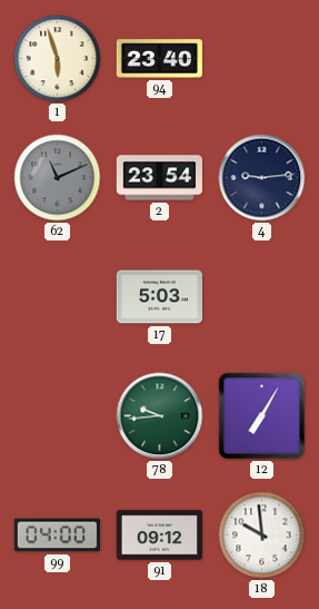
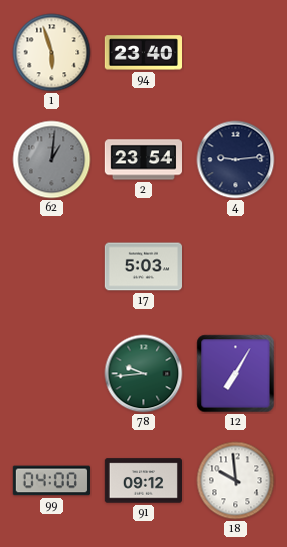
62: 11:11 -> 1:01 (52, 160)
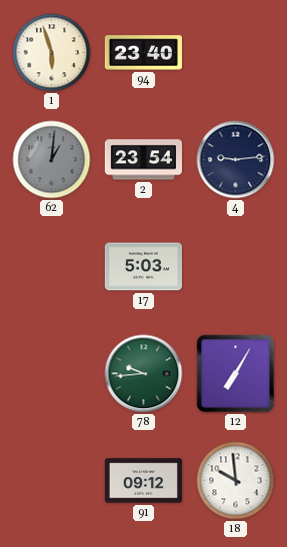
99: 04:00 -> none (51, 481)
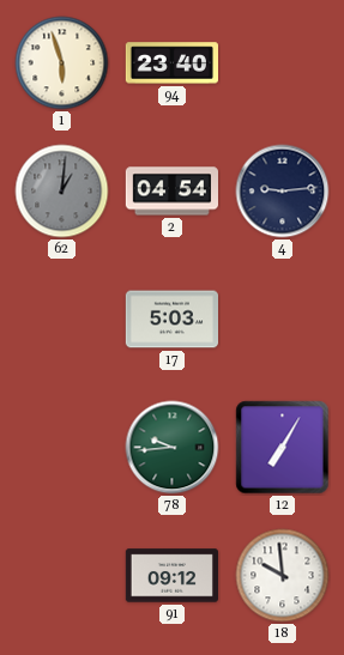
2: 23:54 -> 04:54 (171, 192)
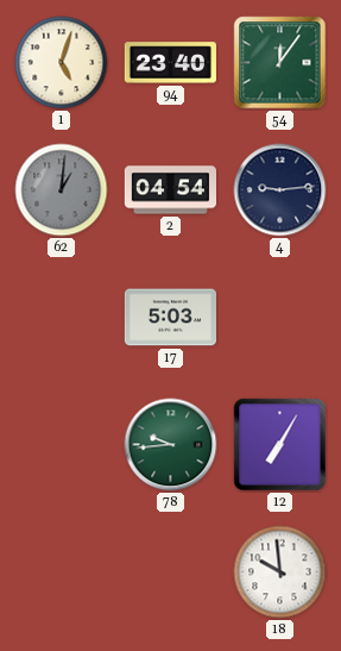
1: 5:57 -> 5:03 (62, 63)
54: none -> 12:06 (280, 63)
91: 09:12 -> none (171, 576)
